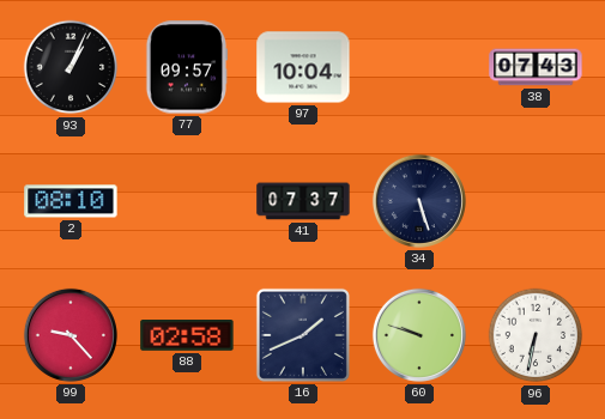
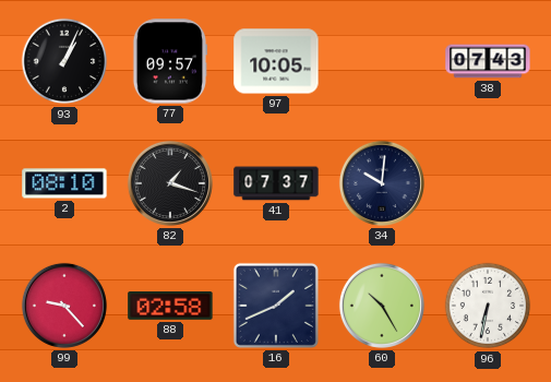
97: 10:04 -> 10:05 (276, 61)
82: none -> 1:18 (170, 183)
34: 5:27 -> 10:01 (382, 183)
60: 9:48 -> 10:25 (382, 306)
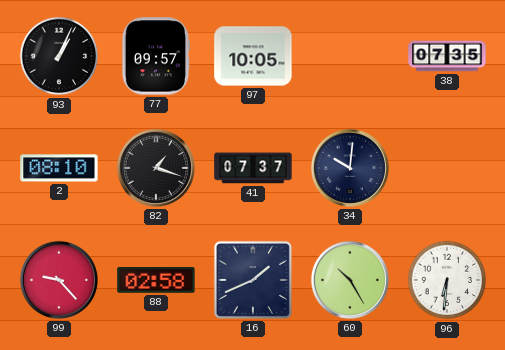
38: 07:43 -> 07:35 (447, 56)
96: 6:32 -> 6:31 (447, 280)
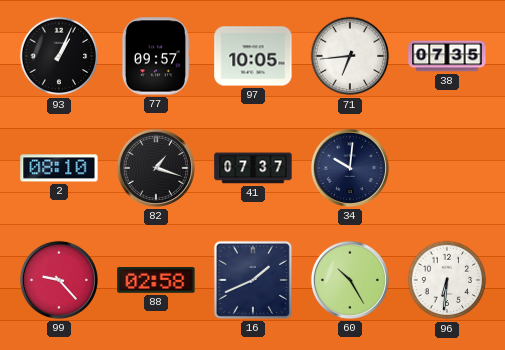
71: none -> 6:44 (350, 56)
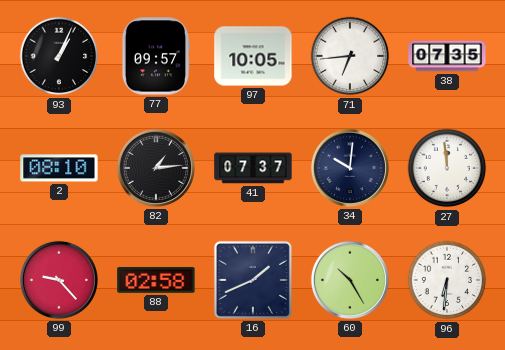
82: 1:18 -> 1:14 (156, 168)
27: none -> 11:59 (447, 168)
